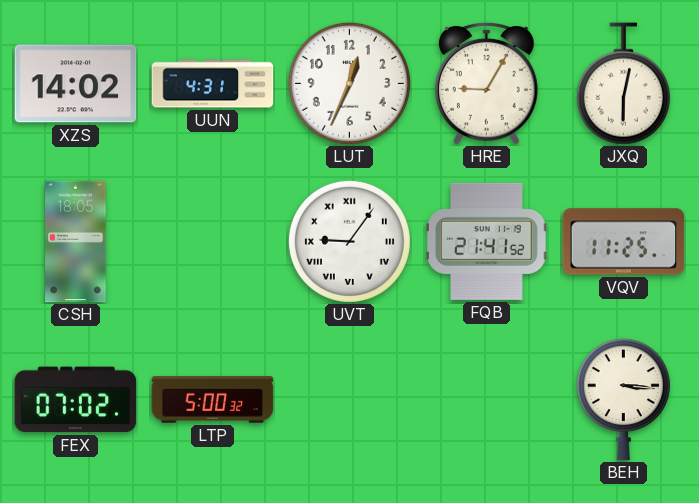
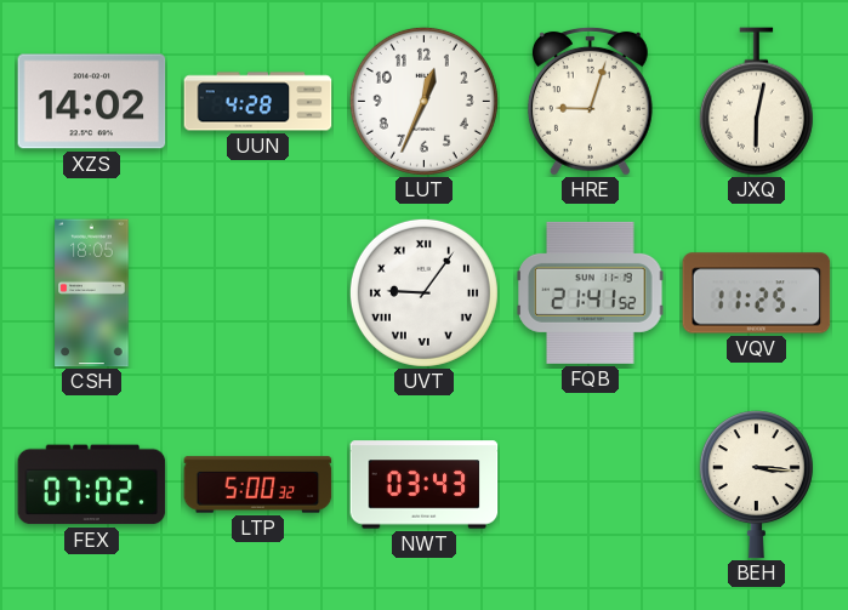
UUN: 4:31 -> 4:28 (258, 102)
HRE: 9:05 -> 9:03 (590, 101)
NWT: none -> 03:43 (425, 485)
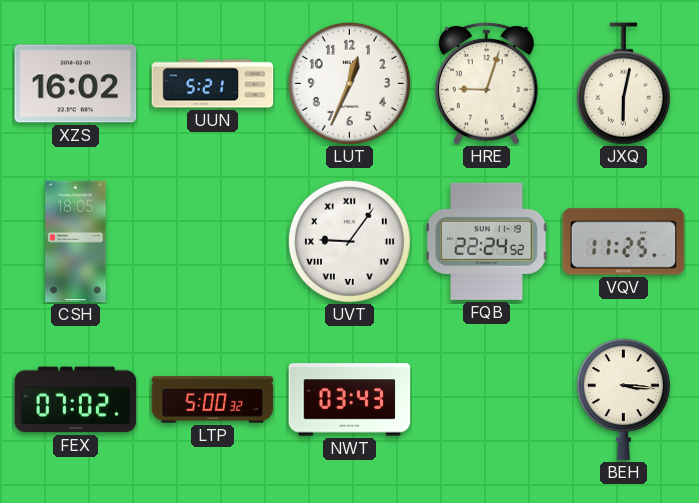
XZS: 14:02 -> 16:02 (76, 84)
UUN: 4:28 -> 5:21 (213, 84)
FQB: 21:41 -> 22:24 (487, 241)
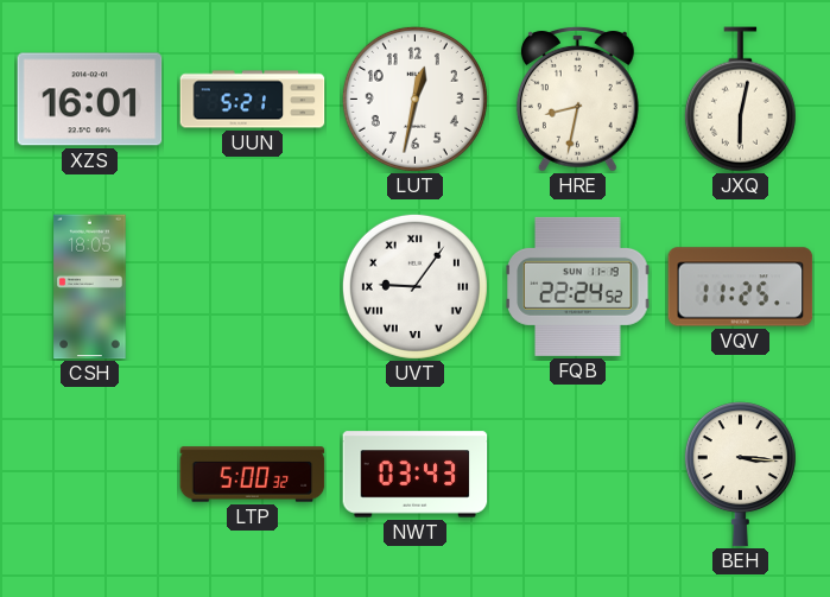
XZS: 16:02 -> 16:01 (90, 100)
LUT: 12:34 -> 12:32 (414, 99)
HRE: 9:03 -> 8:32 (577, 99)
FEX: 07:02 -> none (76, 400)
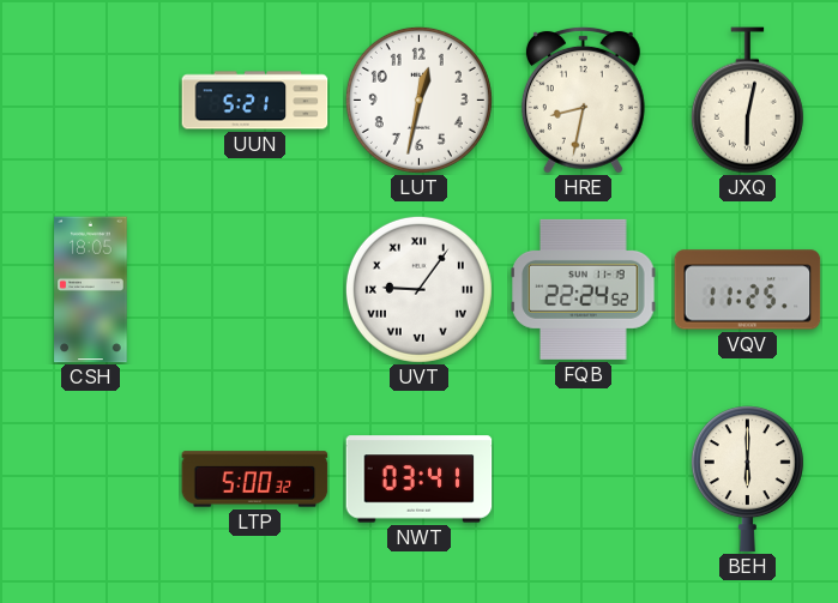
XZS: 16:01 -> none (90, 100)
NWT: 03:43 -> 03:41 (420, 480)
BEH: 3:16 -> 6:00 (747, 480)
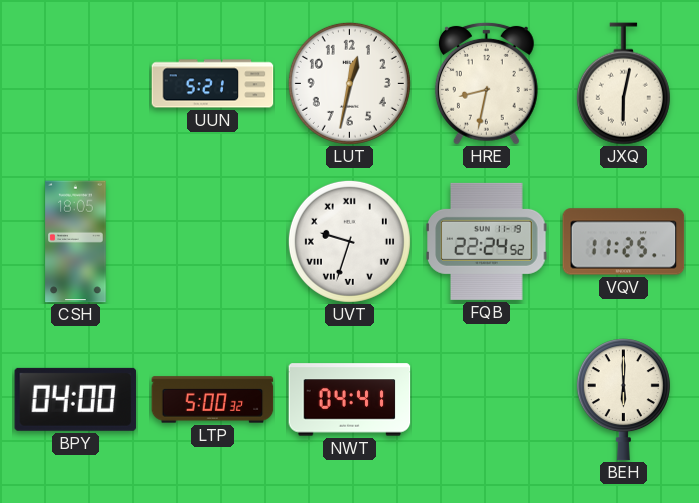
UVT: 9:06 -> 9:33 (349, 241)
BPY: none -> 04:00 (76, 399)
NWT: 03:41 -> 04:41 (350, 400)
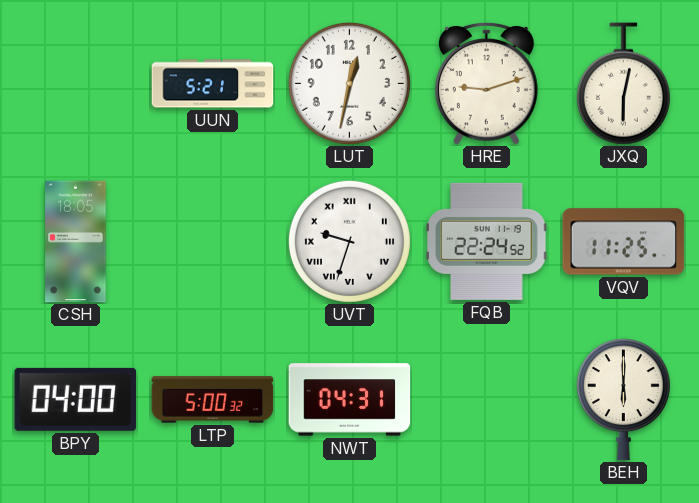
HRE: 8:32 -> 9:12 (486, 83)
NWT: 04:41 -> 04:31 (350, 400)
